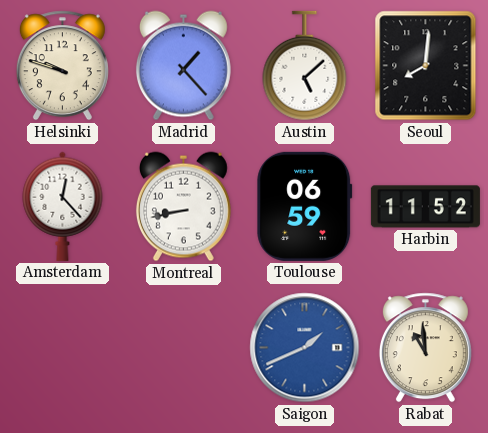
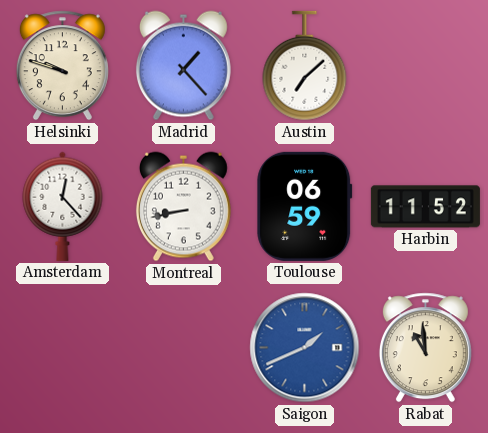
Austin: 5:08 -> 7:08 (305, 66)
Seoul: 8:01 -> none (426, 66)
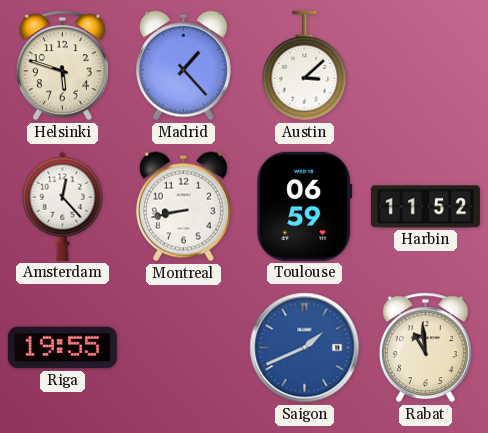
Helsinki: 9:48 -> 5:48 (62, 66)
Austin: 7:08 -> 3:08 (305, 66)
Riga: none -> 19:55 (62, 348)
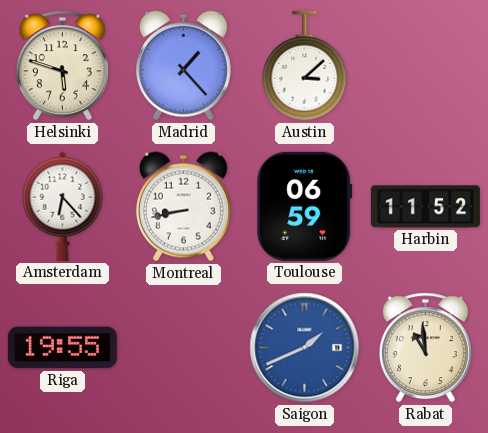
Amsterdam: 12:23 -> 6:23 (63, 206)
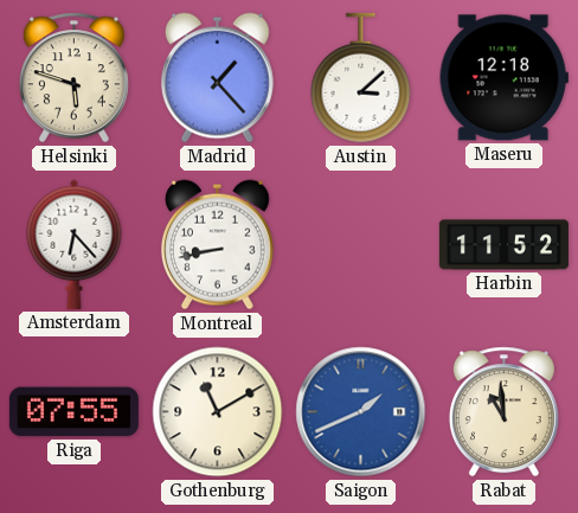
Maseru: none -> 12:18 (503, 78)
Toulouse: 06:59 -> none (305, 206)
Riga: 19:55 -> 07:55 (73, 412)
Gothenburg: none -> 11:10 (218, 412)
